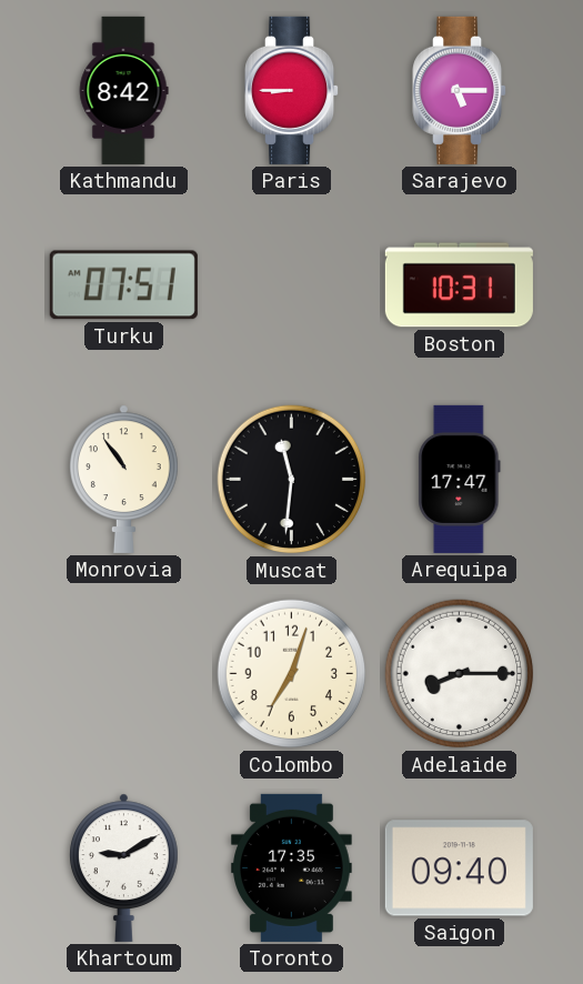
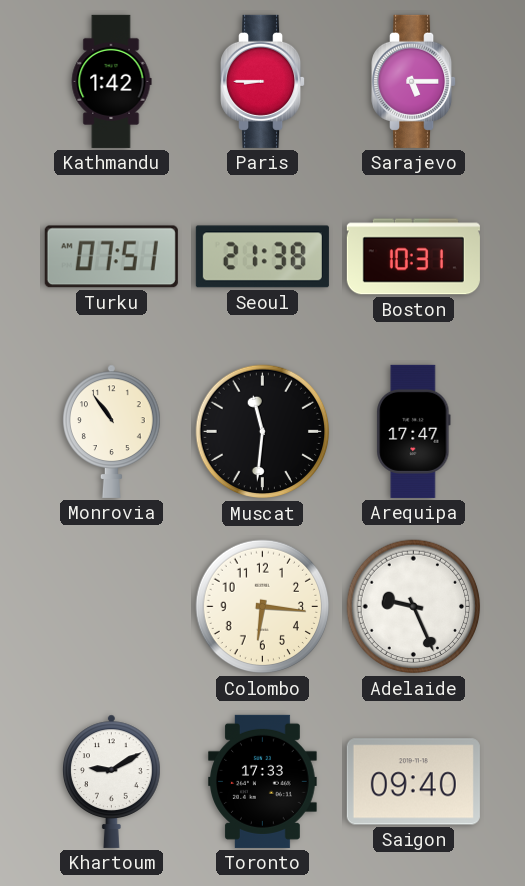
Kathmandu: 8:42 -> 1:42 (111, 81)
Seoul: none -> 21:38 (262, 257)
Colombo: 7:03 -> 6:16 (263, 607)
Adelaide: 8:15 -> 9:26 (414, 607)
Toronto: 17:35 -> 17:33 (263, 781)
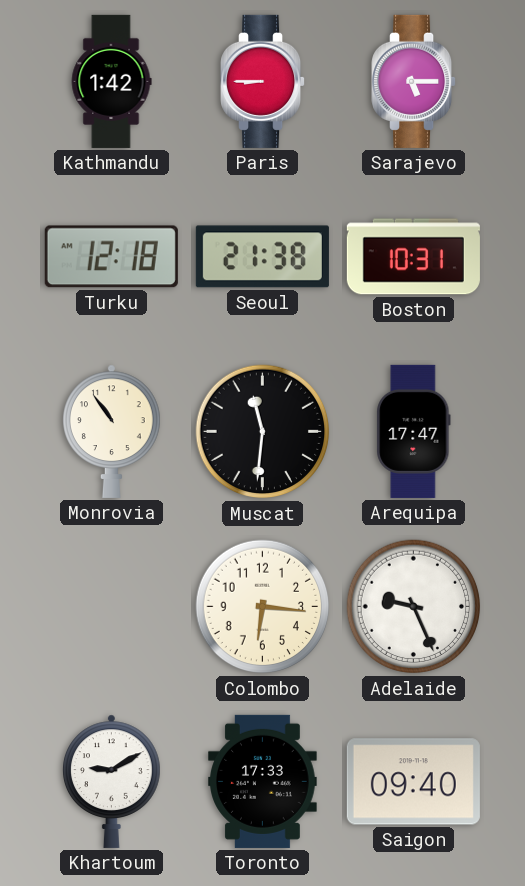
Turku: 07:51 -> 12:18 (111, 257)
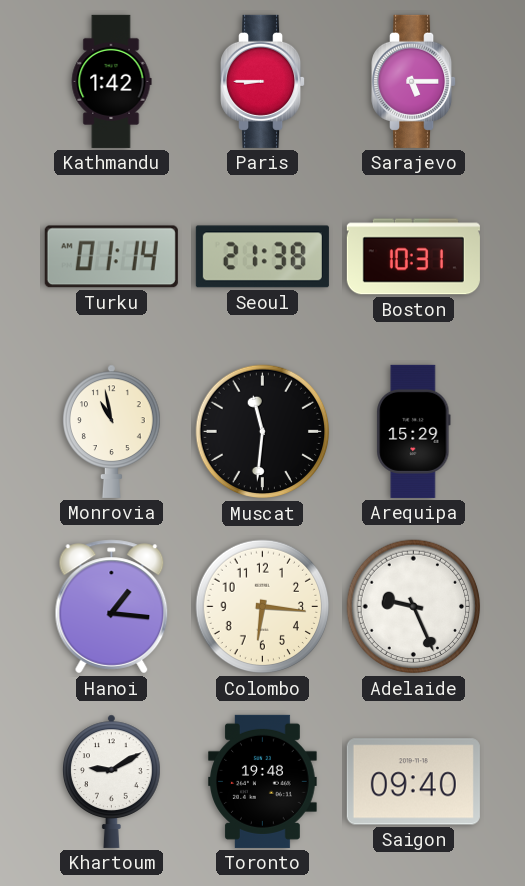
Turku: 12:18 -> 01:14 (111, 257)
Monrovia: 10:54 -> 10:58 (112, 431)
Arequipa: 17:47 -> 15:29 (414, 431)
Hanoi: none -> 1:16 (112, 607)
Toronto: 17:33 -> 19:48 (263, 781)
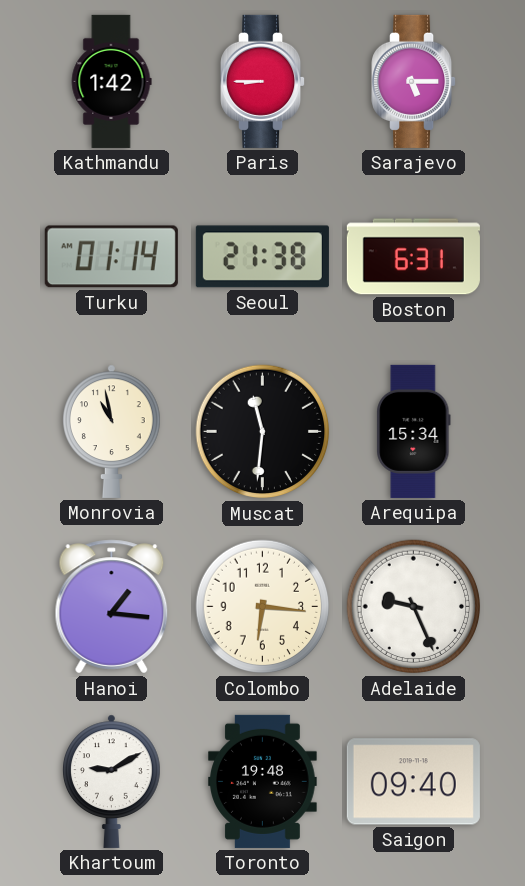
Boston: 10:31 -> 6:31 (413, 257)
Arequipa: 15:29 -> 15:34 (414, 431)
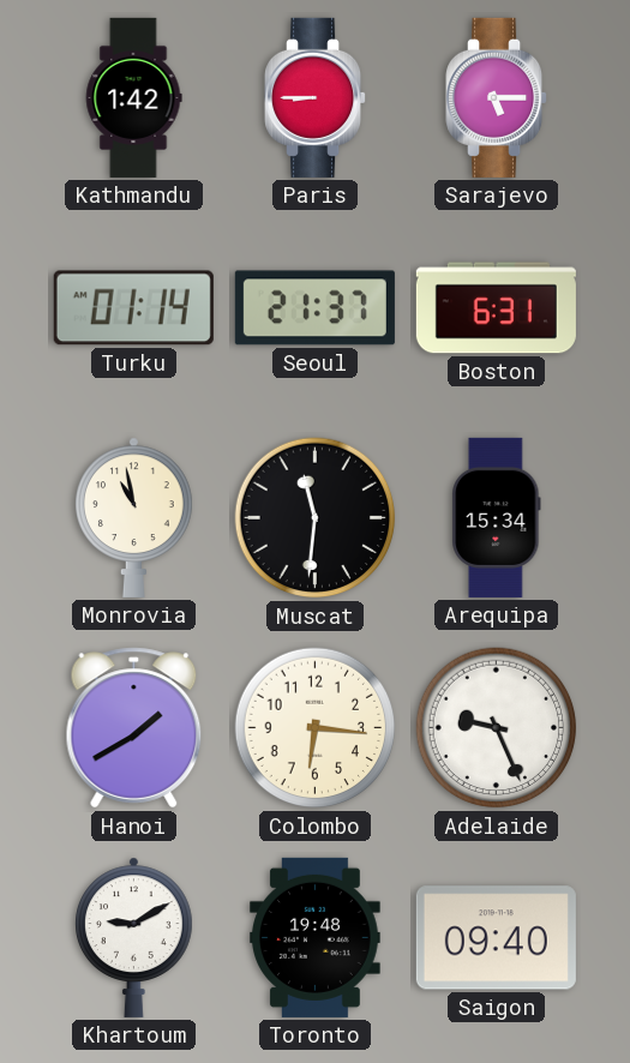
Seoul: 21:38 -> 21:37 (314, 308)
Hanoi: 1:16 -> 1:40 (134, 728)
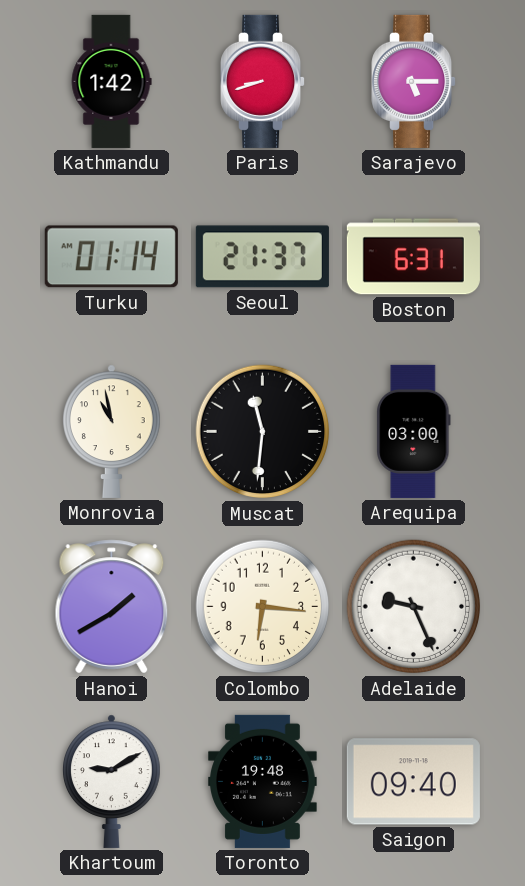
Paris: 8:45 -> 8:42 (263, 81)
Arequipa: 15:34 -> 03:00 (414, 431)
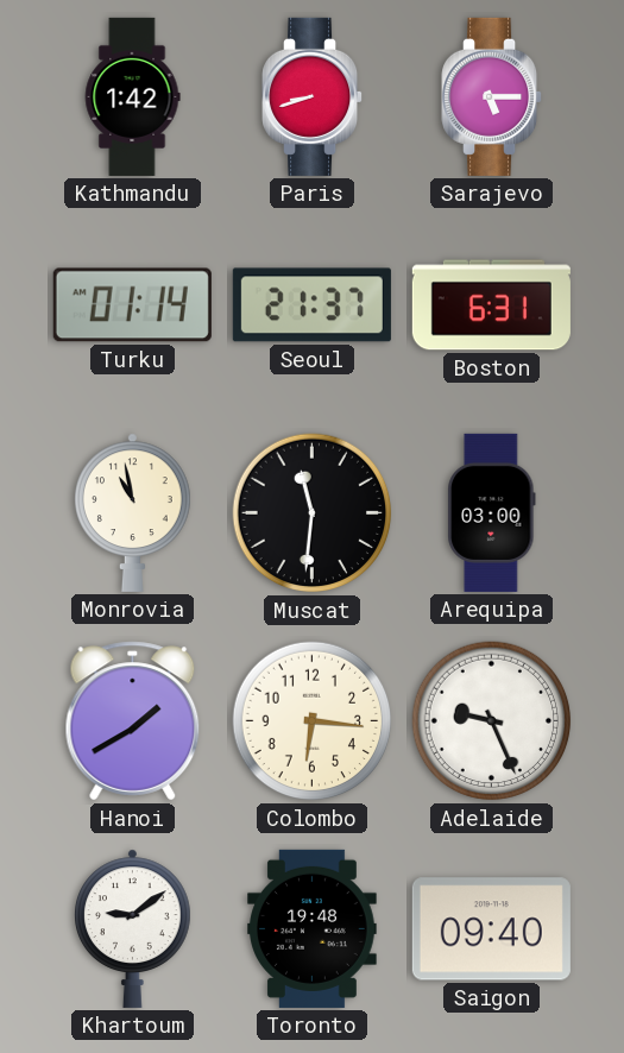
Khartoum: 9:10 -> 9:09 (133, 928)
